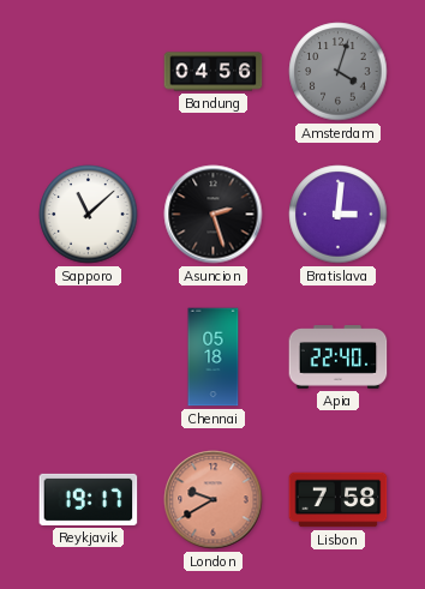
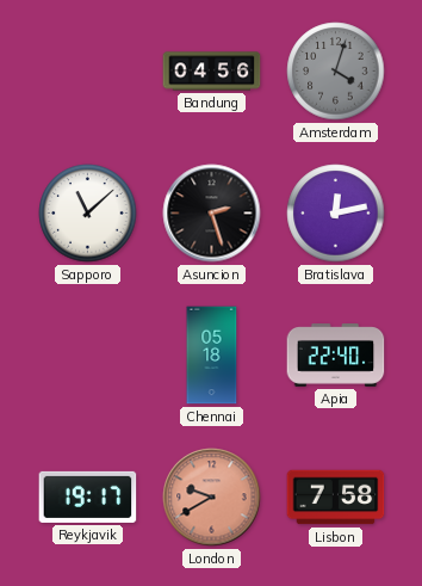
Bratislava: 3:01 -> 12:13 (336, 214)
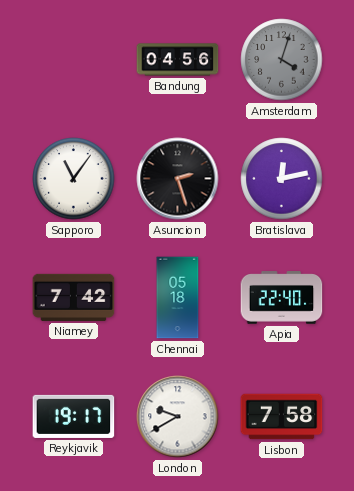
Sapporo: 11:08 -> 11:06 (74, 179)
Niamey: none -> 7:42 (74, 297)
London dial: salmon -> white (178, 417)
